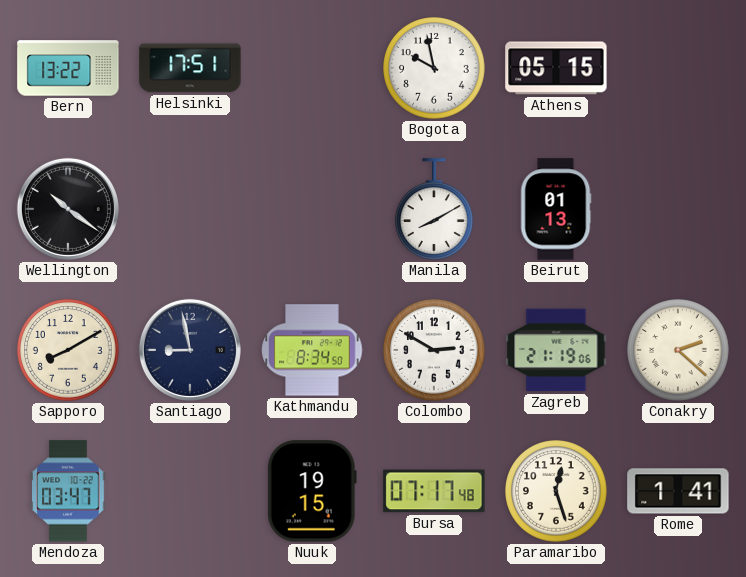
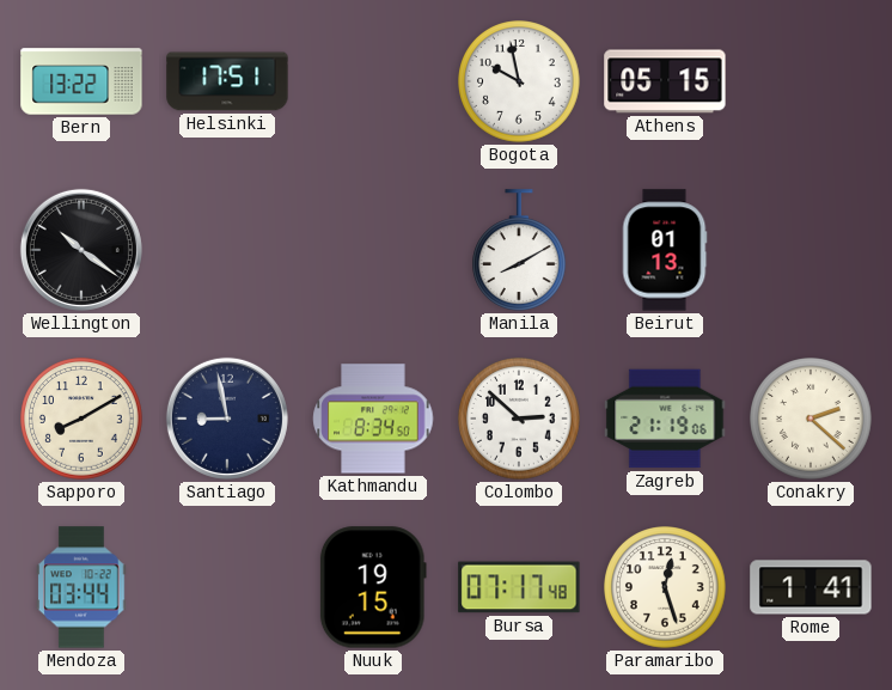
Colombo: 2:50 -> 2:52 (519, 419)
Mendoza: 03:47 -> 03:44 (81, 587)
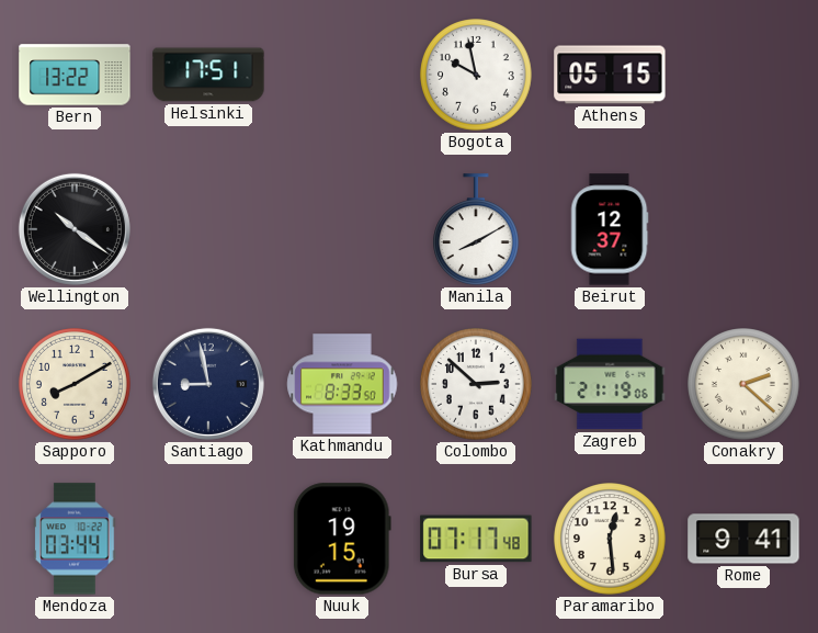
Beirut: 01:13 -> 12:37 (610, 229)
Kathmandu: 8:34 -> 8:33 (342, 384)
Paramaribo: 12:27 -> 12:29 (610, 539)
Rome: 1:41 -> 9:41 (743, 539)
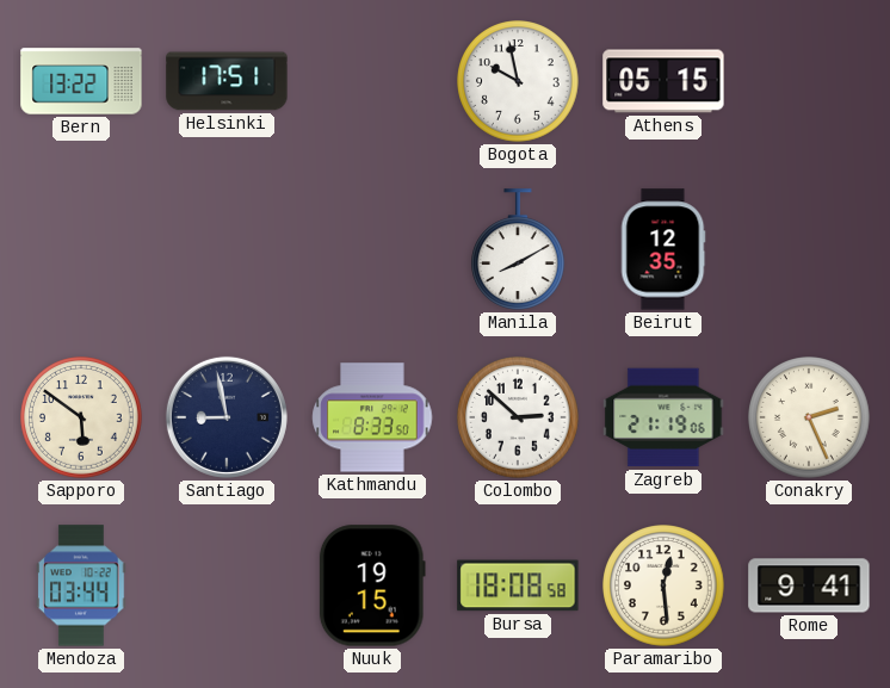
Wellington: 10:21 -> none (75, 229)
Beirut: 12:37 -> 12:35 (663, 249)
Sapporo: 8:10 -> 5:51 (81, 417)
Conakry: 2:22 -> 2:26 (809, 417)
Bursa: 07:17 -> 18:08 (518, 585)
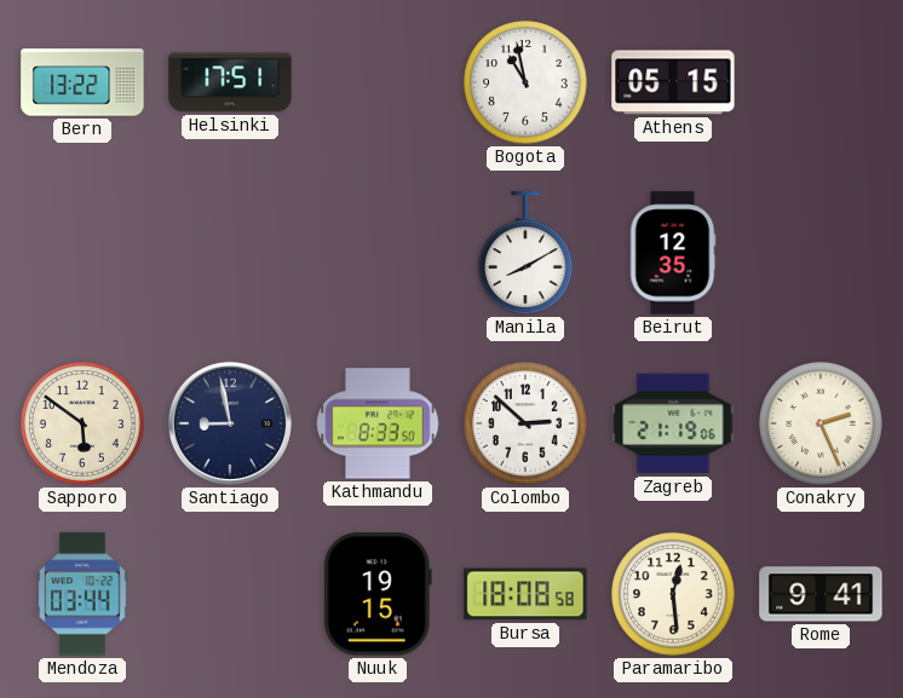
Bogota: 9:58 -> 10:58 (525, 82)
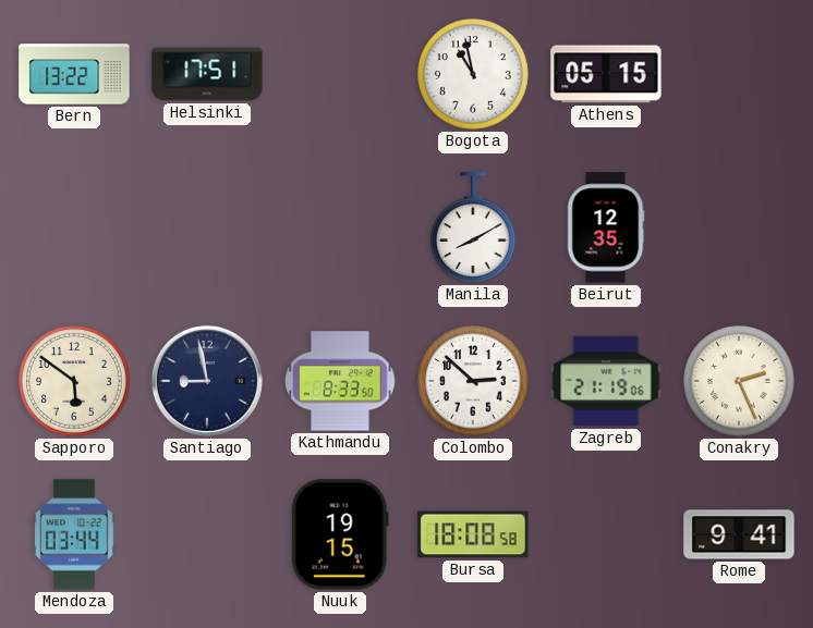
Paramaribo: 12:29 -> none (673, 594)
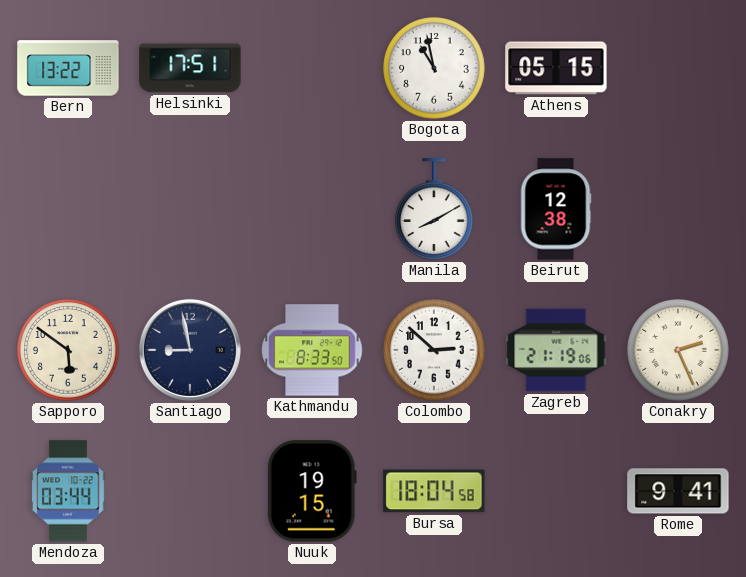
Beirut: 12:35 -> 12:38 (556, 209)
Bursa: 18:08 -> 18:04 (434, 491)
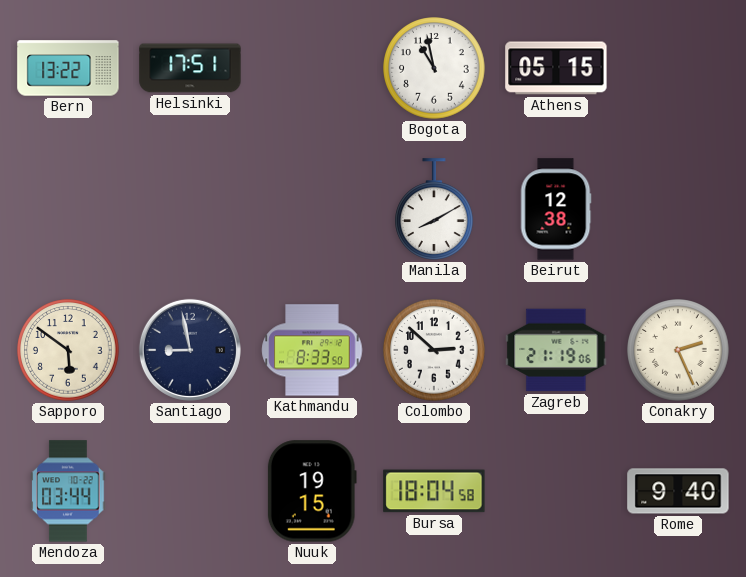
Rome: 9:41 -> 9:40 (678, 491)
